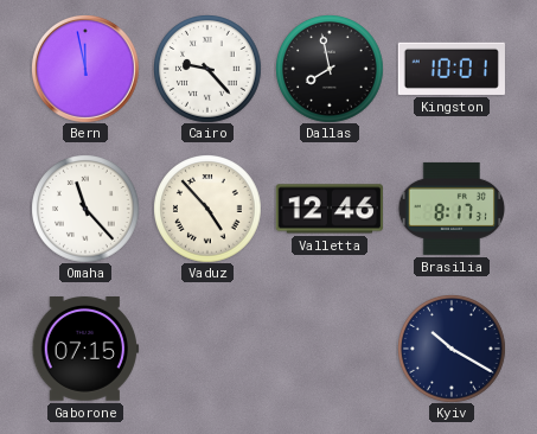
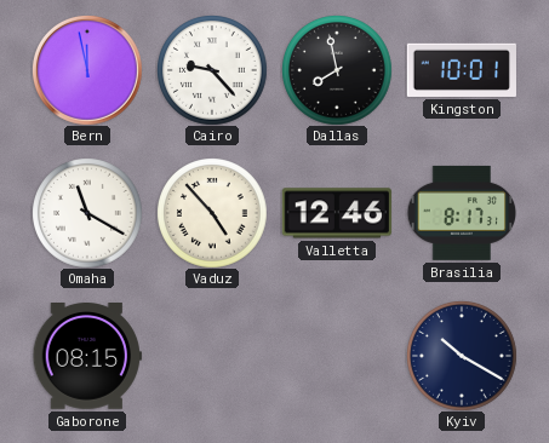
Omaha: 11:23 -> 11:20 (87, 213)
Gaborone: 07:15 -> 08:15 (87, 357)
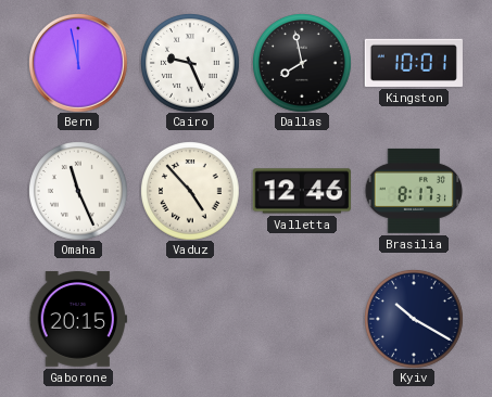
Cairo: 9:23 -> 9:26 (190, 63)
Omaha: 11:20 -> 11:26 (78, 191)
Gaborone: 08:15 -> 20:15 (78, 320)
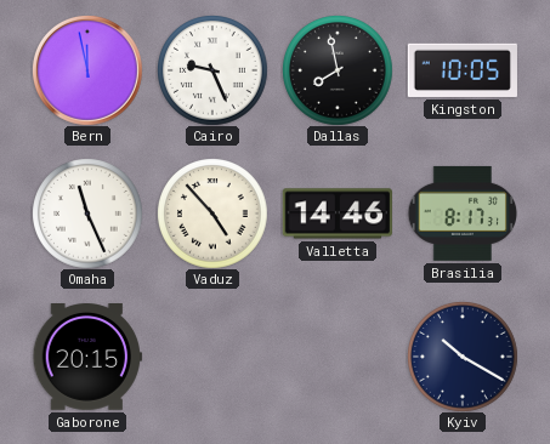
Kingston: 10:01 -> 10:05 (463, 70)
Valletta: 12:46 -> 14:46 (338, 214)
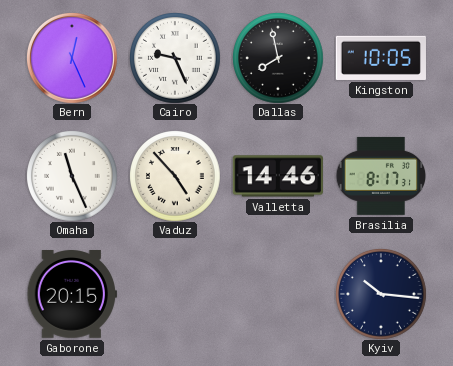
Bern: 11:58 -> 12:26 (72, 58)
Kyiv: 10:20 -> 10:16 (381, 294)
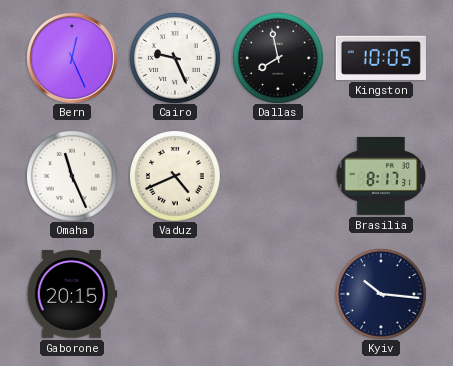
Vaduz: 4:53 -> 4:41 (175, 176)
Valletta: 14:46 -> none (278, 176)
